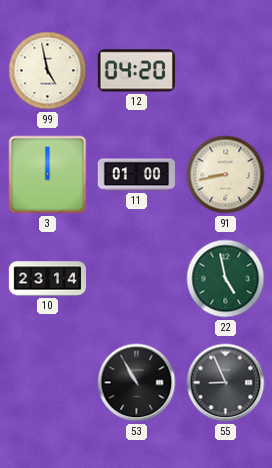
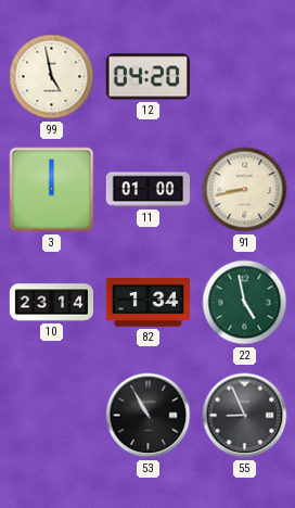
82: none -> 1:34 (147, 303)
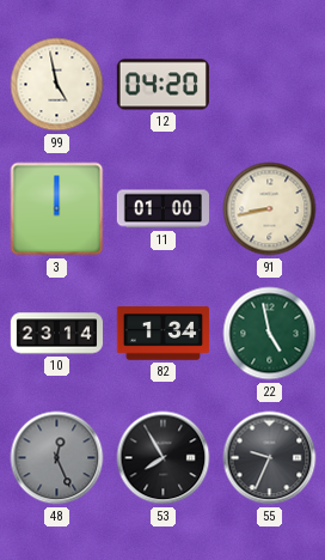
48: none -> 12:26 (57, 458)
53: 10:55 -> 7:55 (164, 458)
55: 8:56 -> 9:34 (270, 458)
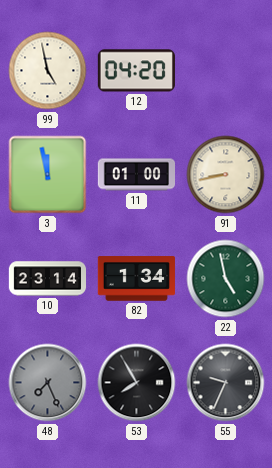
3: 12:00 -> 11:58 (48, 175)
48: 12:26 -> 7:26 (48, 383)
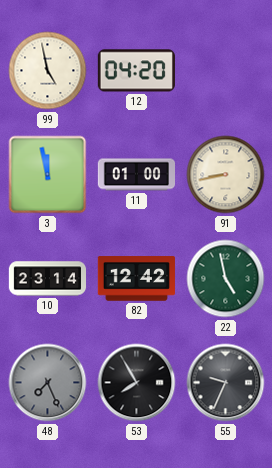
82: 1:34 -> 12:42 (136, 279)
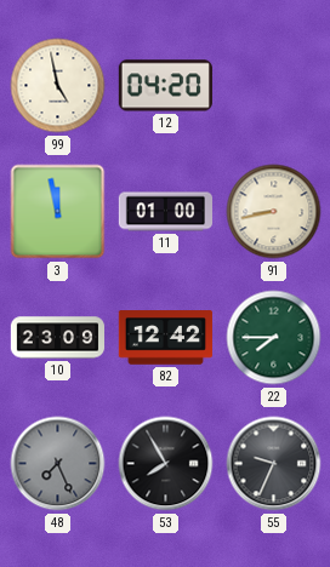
10: 23:14 -> 23:09 (58, 338)
22: 4:58 -> 7:45 (274, 338)
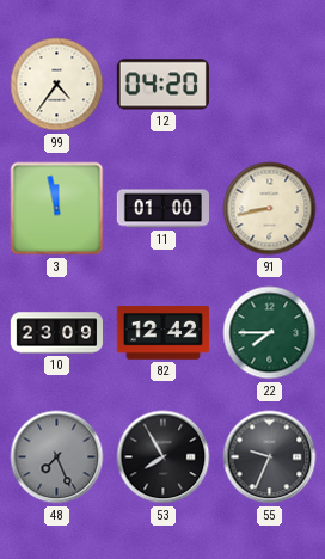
99: 4:58 -> 4:36 (57, 85)
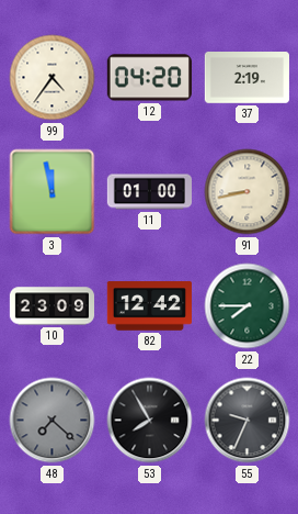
37: none -> 2:19 (247, 78)
48: 7:26 -> 7:22 (53, 421)
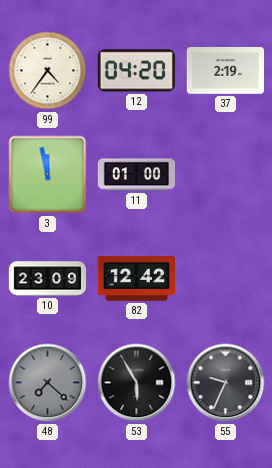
91: 8:43 -> none (248, 192)
22: 7:45 -> none (248, 306)
53: 7:55 -> 5:55 (137, 383)
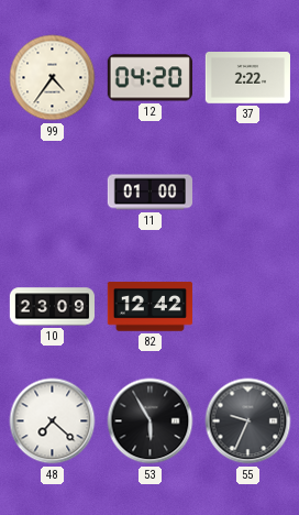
37: 2:19 -> 2:22 (247, 78)
3: 11:58 -> none (48, 175)
48 dial: grey -> white (53, 421)
